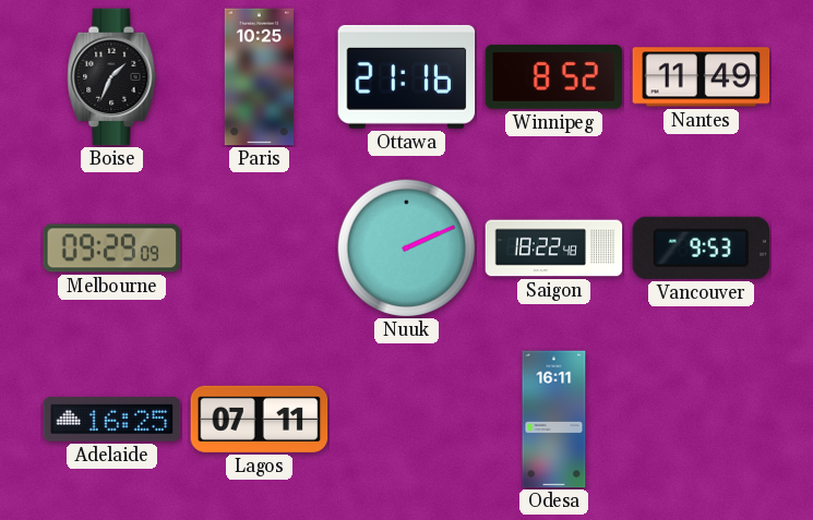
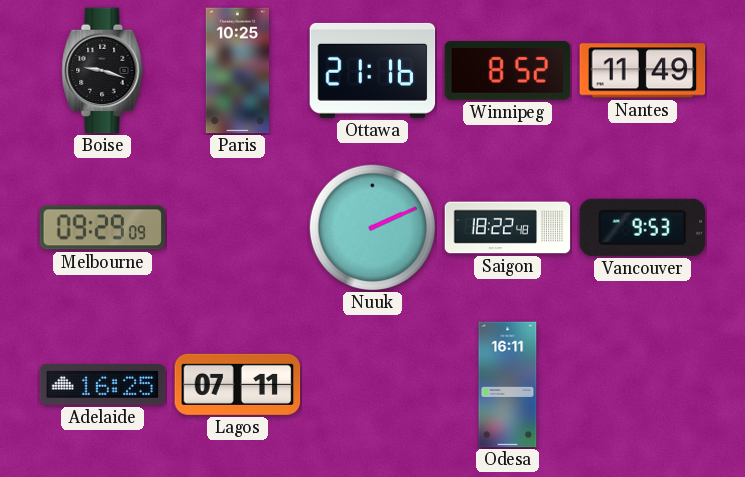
Boise: 1:34 -> 9:18 (103, 71)
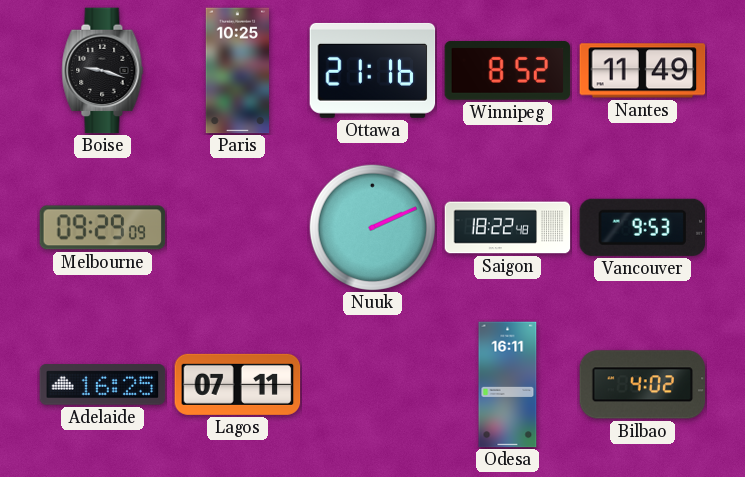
Bilbao: none -> 4:02 (643, 385)
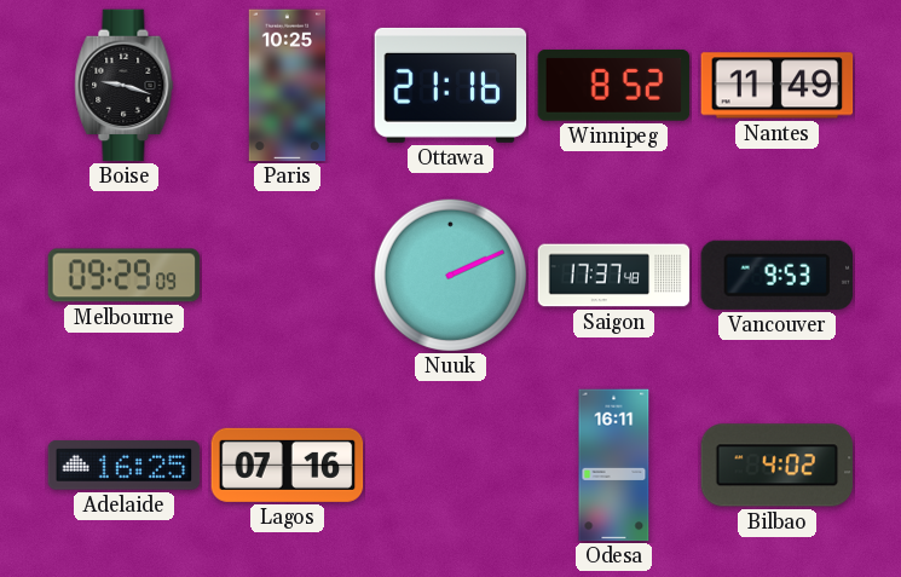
Saigon: 18:22 -> 17:37 (614, 276)
Lagos: 07:11 -> 07:16 (288, 465)
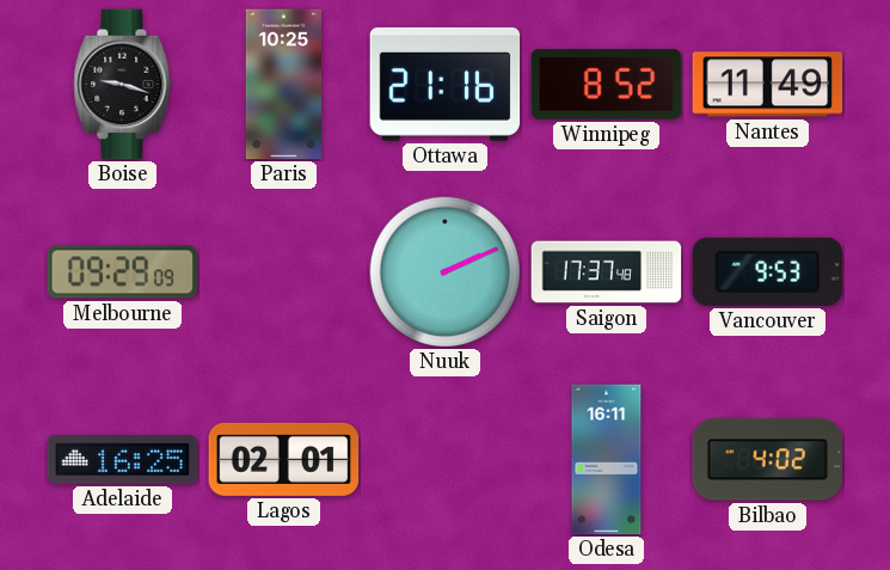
Lagos: 07:16 -> 02:01 (284, 459)
